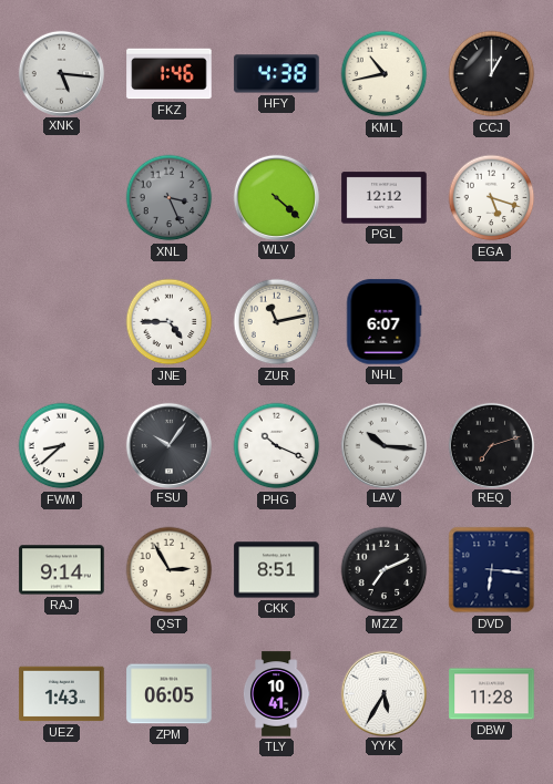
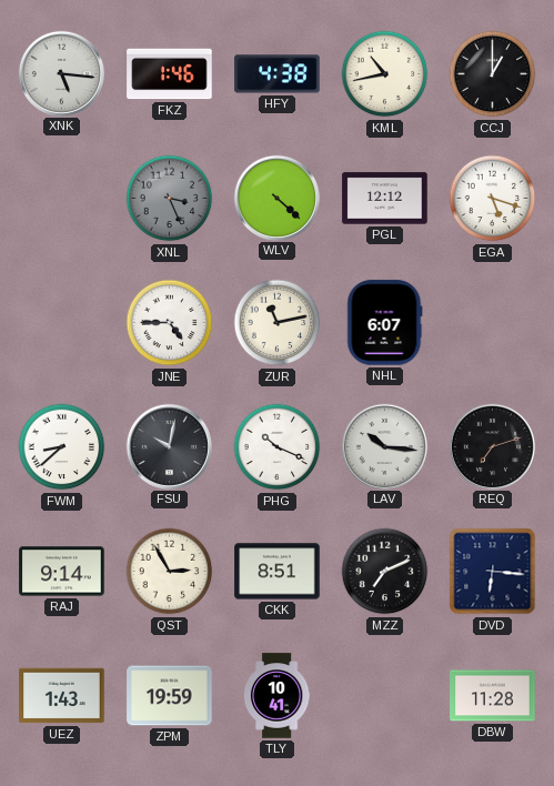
FSU: 10:06 -> 10:02 (169, 446)
ZPM: 06:05 -> 19:59 (170, 696)
YYK: 5:35 -> none (383, 693)
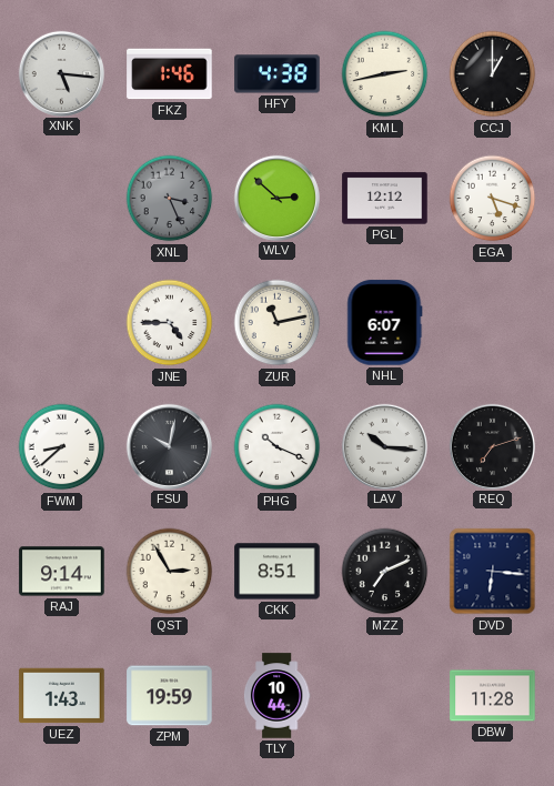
KML: 10:43 -> 2:43 (385, 74)
WLV: 4:22 -> 2:52 (276, 198)
TLY: 10:41 -> 10:44 (276, 696)
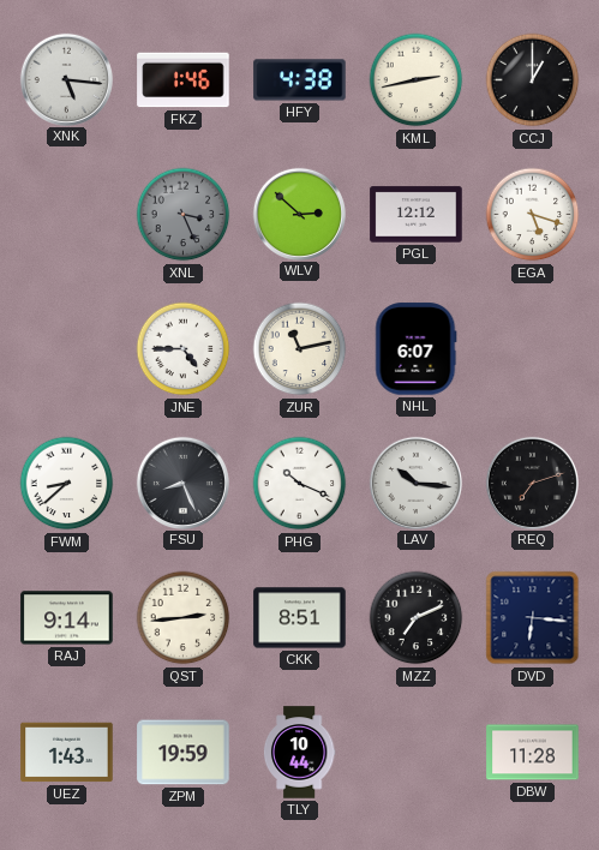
FSU: 10:02 -> 8:26 (182, 483)
QST: 2:55 -> 2:44 (184, 618)
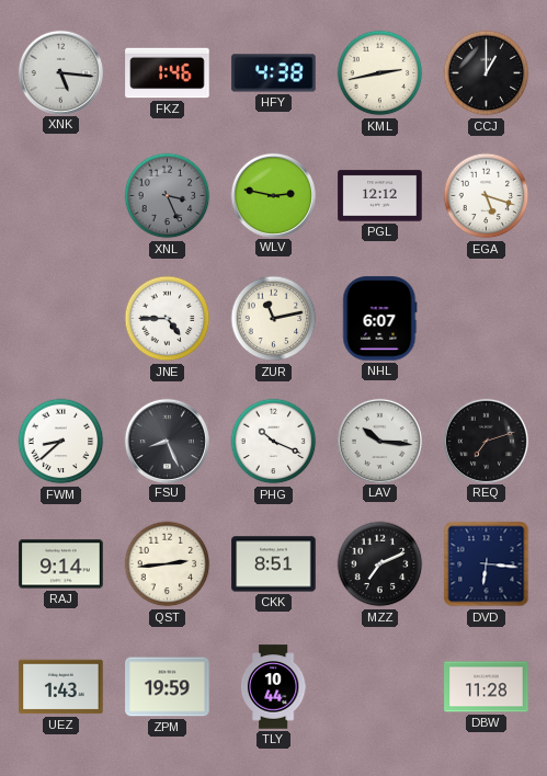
WLV: 2:52 -> 2:47 (273, 195)
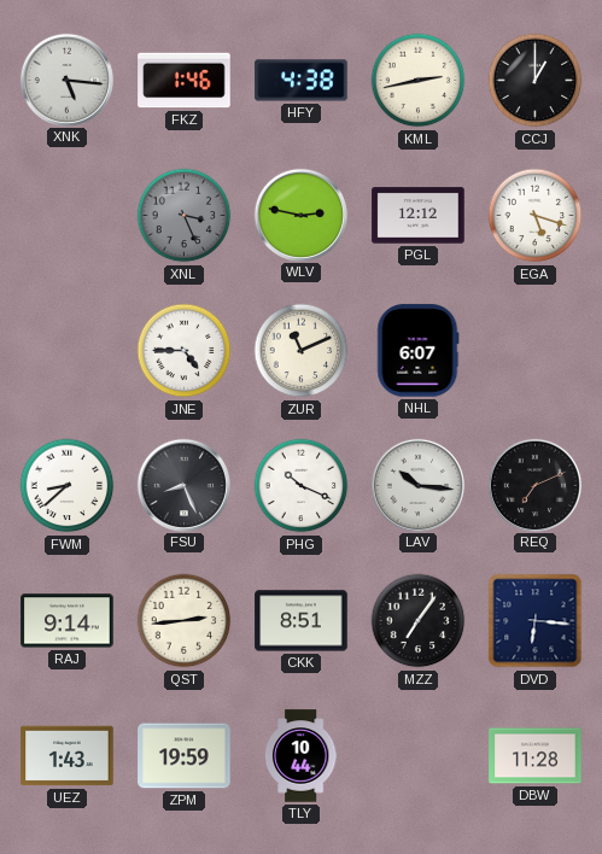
ZUR: 11:13 -> 11:11 (302, 351)
REQ: 7:12 -> 7:11 (534, 485)
MZZ: 7:11 -> 7:06 (419, 621)
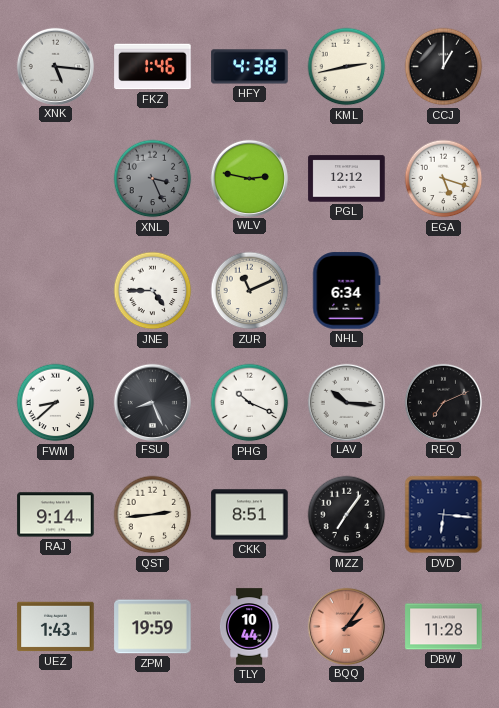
NHL: 6:07 -> 6:34 (347, 291)
BQQ: none -> 2:06 (346, 626)
